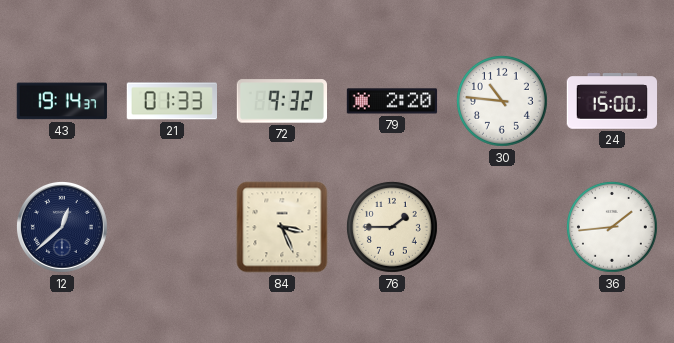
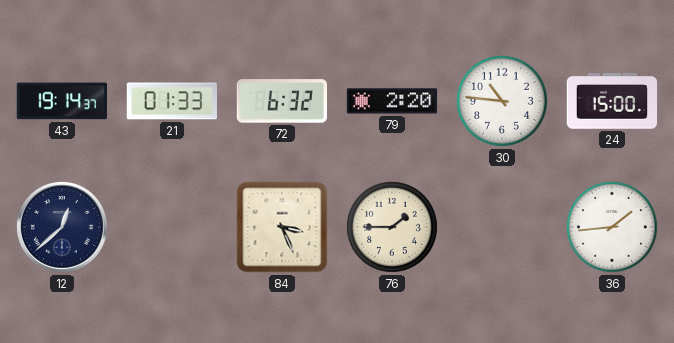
72: 9:32 -> 6:32 (281, 101)
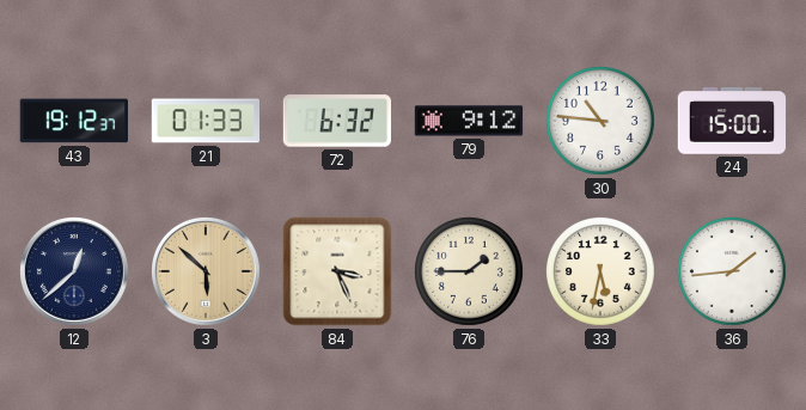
43: 19:14 -> 19:12 (74, 121)
79: 2:20 -> 9:12 (469, 121)
3: none -> 5:52 (206, 271)
33: none -> 5:32 (602, 271)
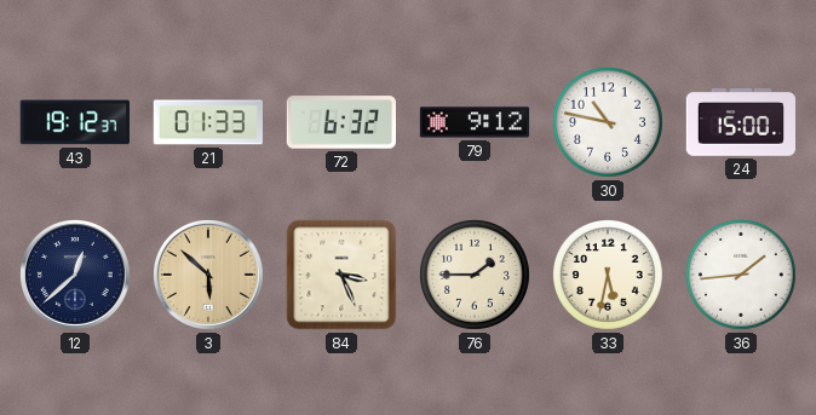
30: 10:46 -> 10:47 (609, 122)
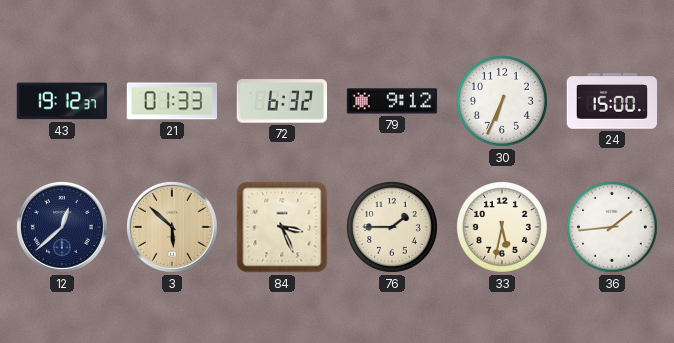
30: 10:47 -> 6:34 (503, 101)
